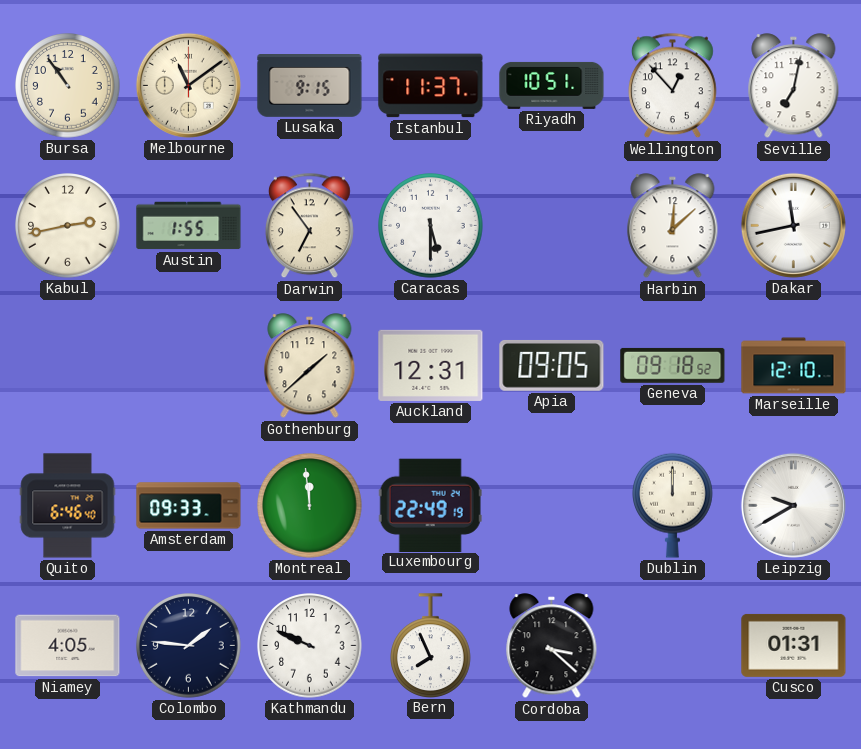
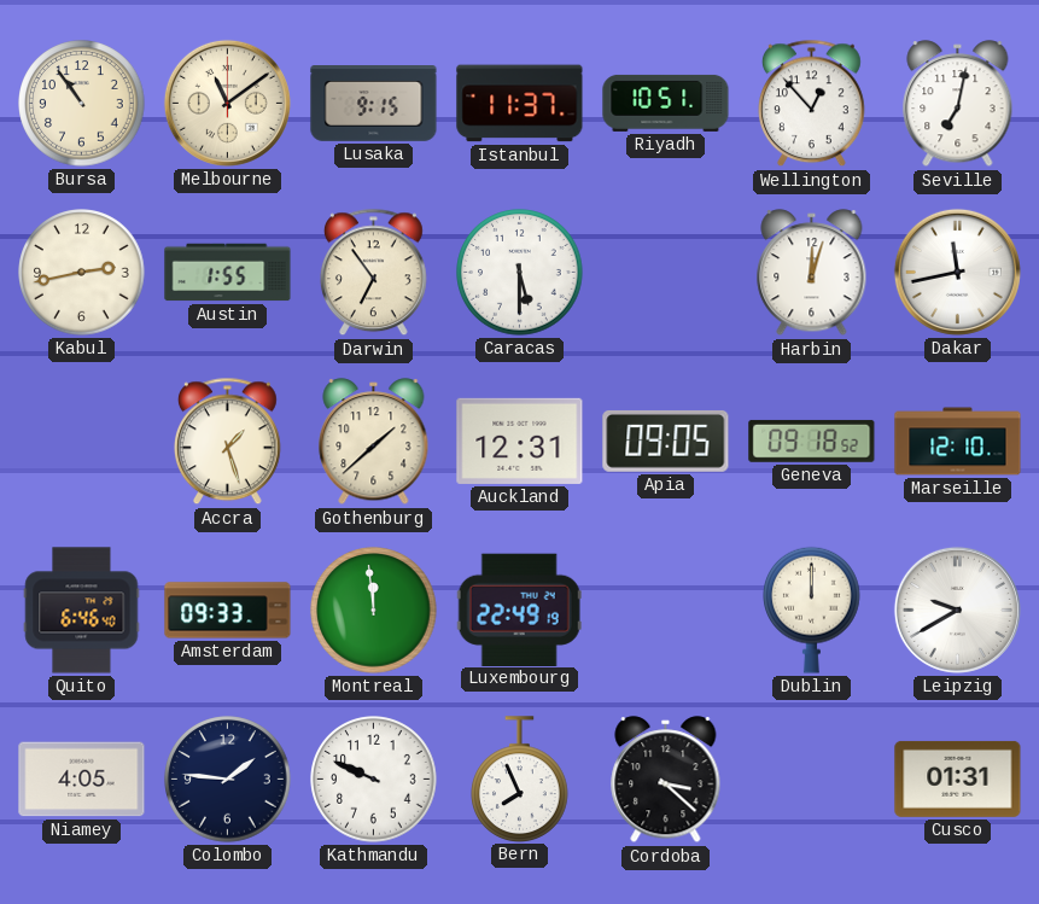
Harbin: 12:08 -> 12:03 (812, 273)
Accra: none -> 1:27 (227, 442)
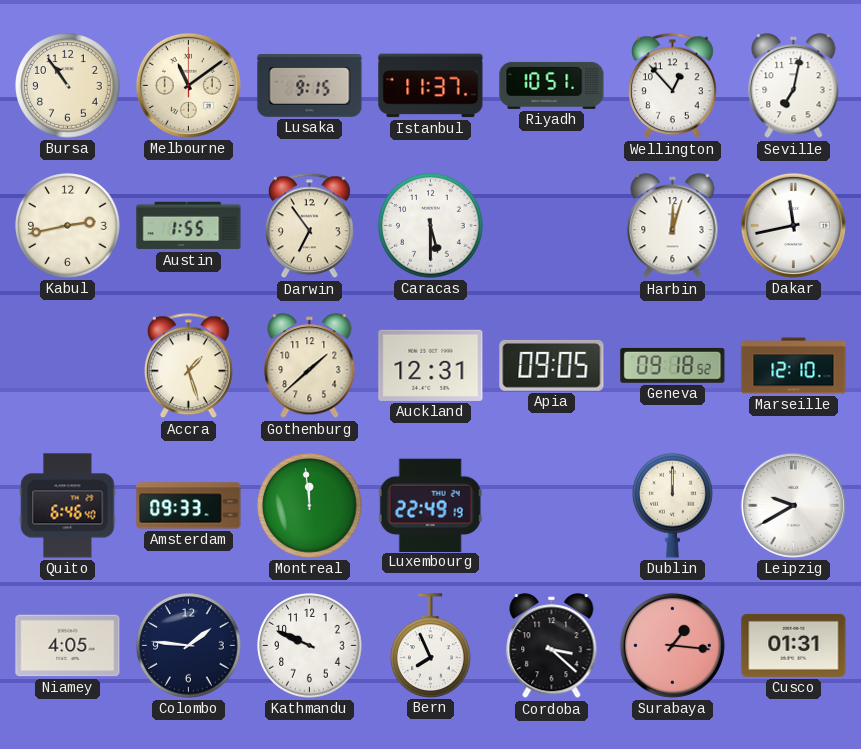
Surabaya: none -> 1:16 (672, 645)
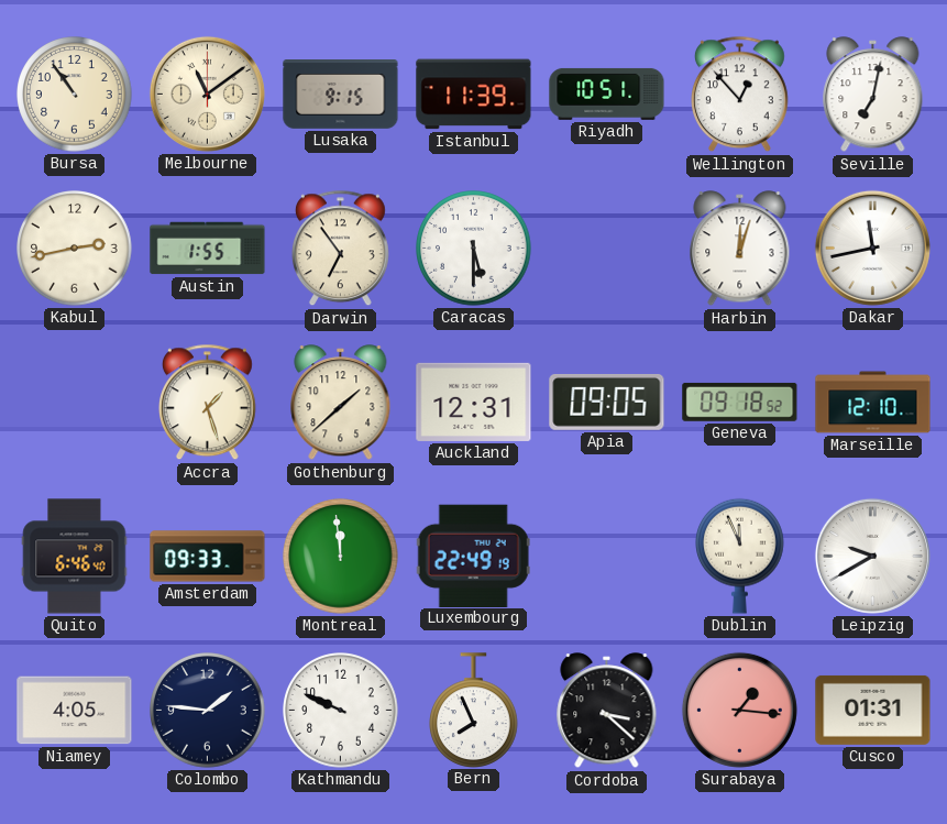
Istanbul: 11:37 -> 11:39 (474, 95)
Dublin: 12:00 -> 11:56 (740, 556)
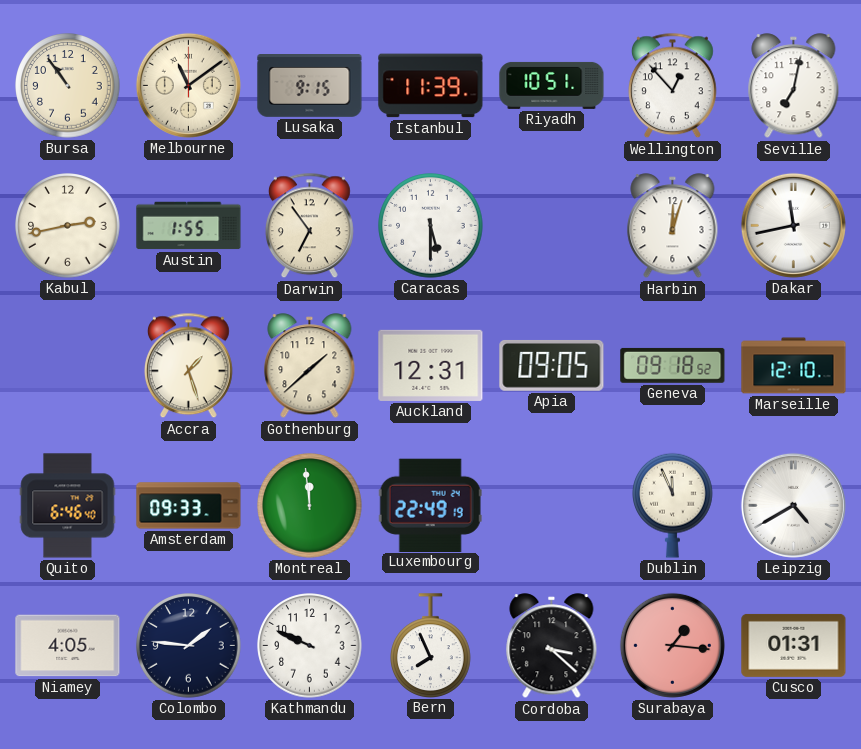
Leipzig: 9:40 -> 4:40 (793, 505)
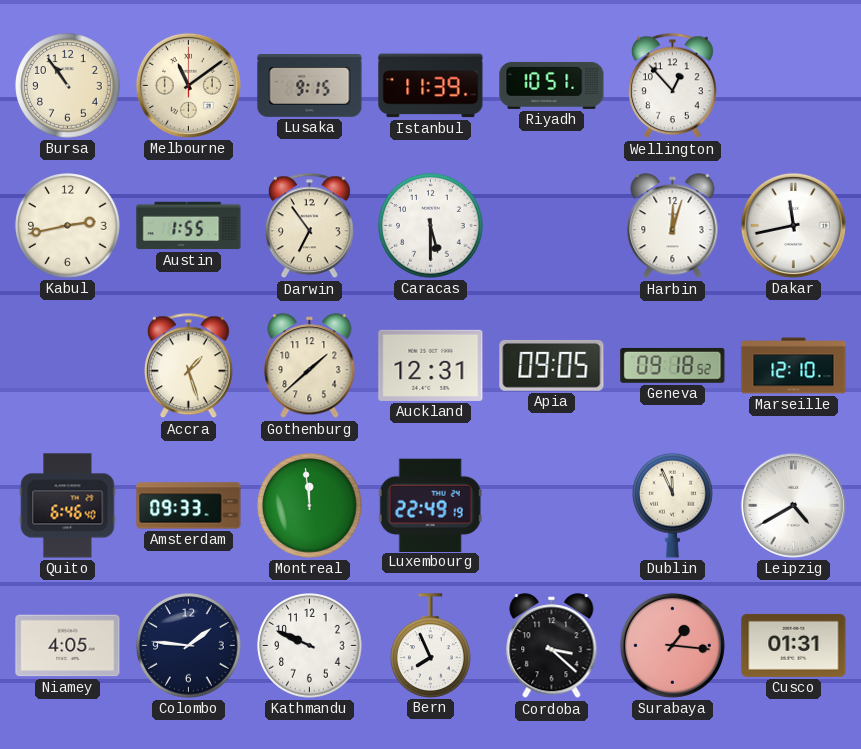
Seville: 7:02 -> none (794, 86)
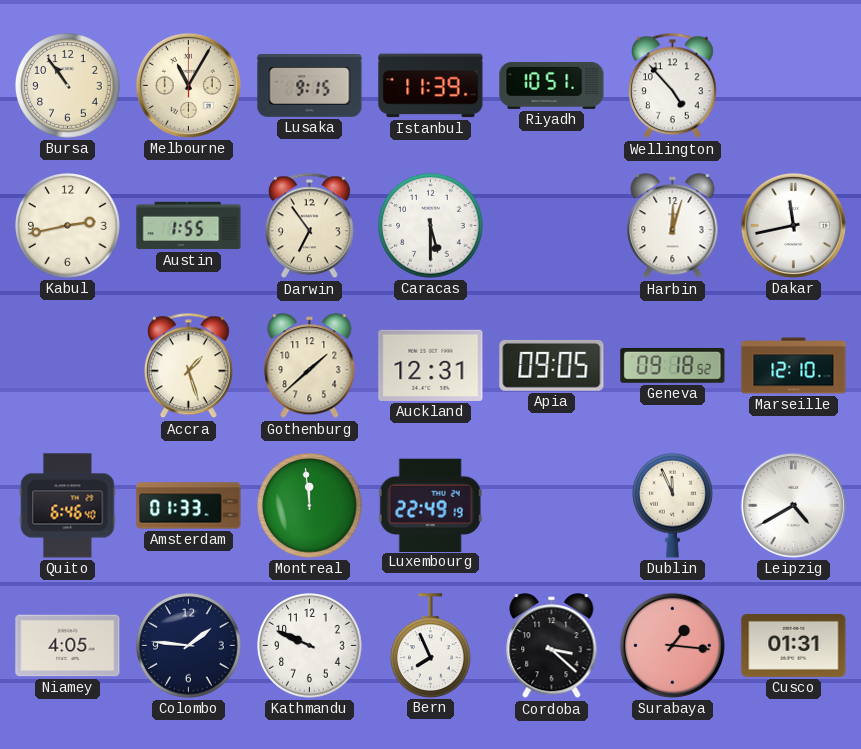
Melbourne: 11:09 -> 11:05 (188, 85)
Wellington: 12:53 -> 4:53 (672, 86)
Amsterdam: 09:33 -> 01:33 (189, 506)
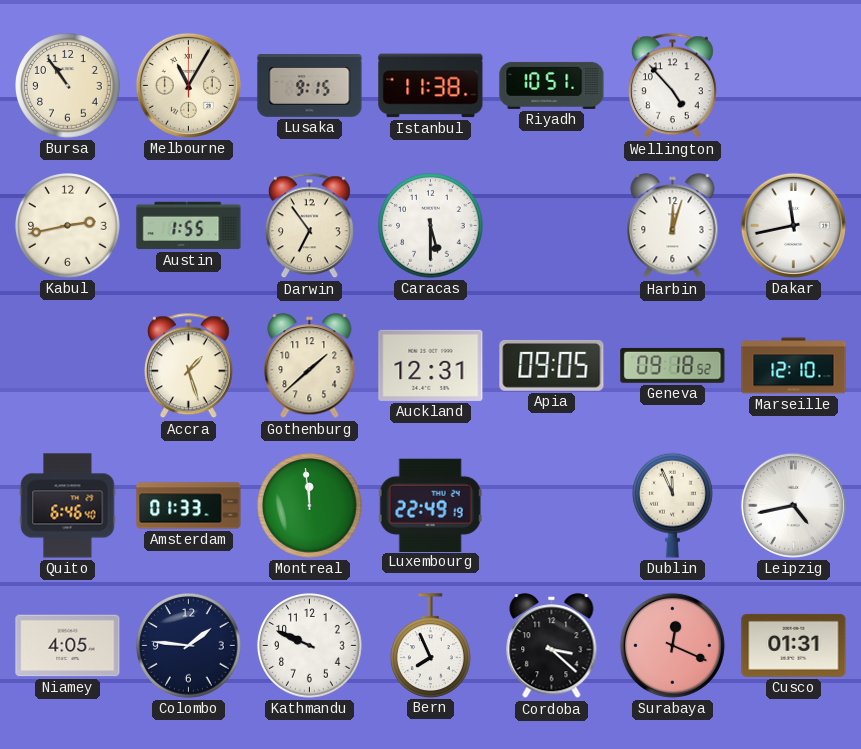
Istanbul: 11:39 -> 11:38 (431, 86)
Leipzig: 4:40 -> 4:43 (793, 505)
Surabaya: 1:16 -> 12:19 (672, 645)
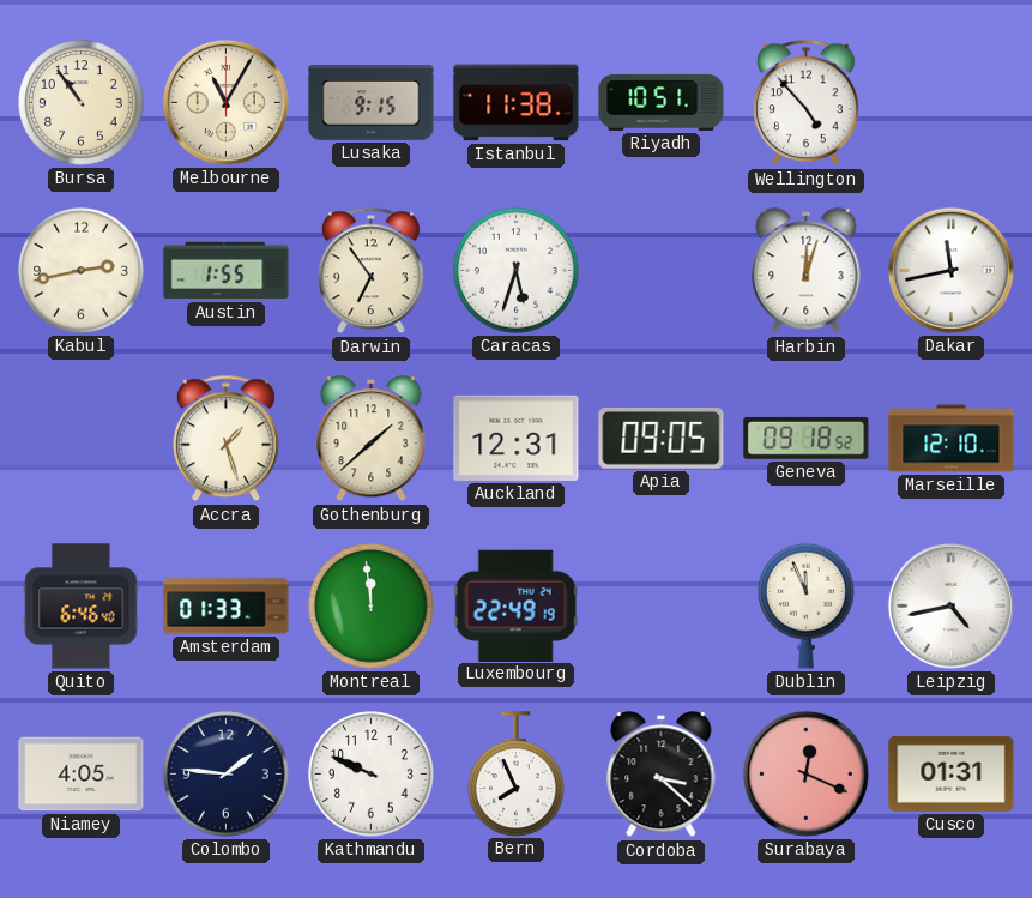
Caracas: 5:30 -> 5:33 (517, 271)
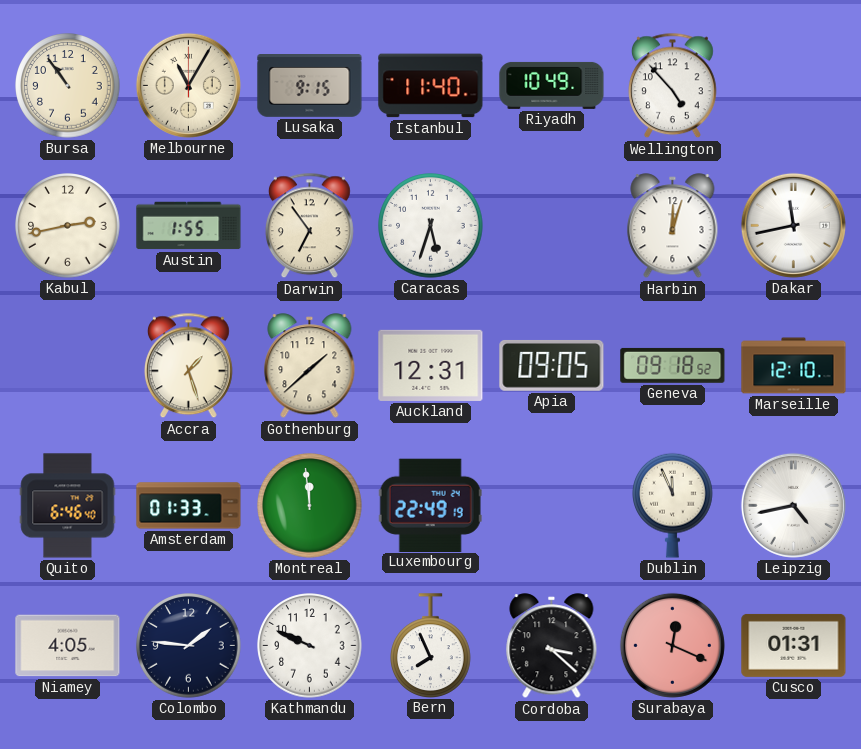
Istanbul: 11:38 -> 11:40 (431, 86)
Riyadh: 10:51 -> 10:49 (552, 85)
